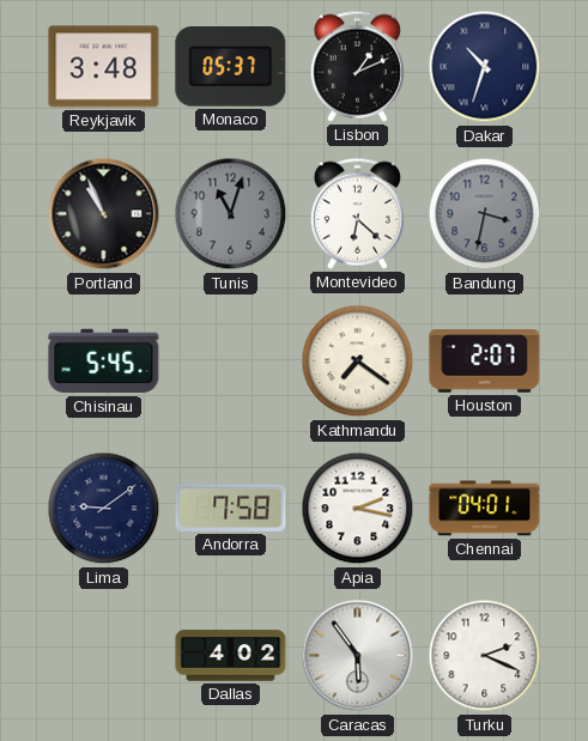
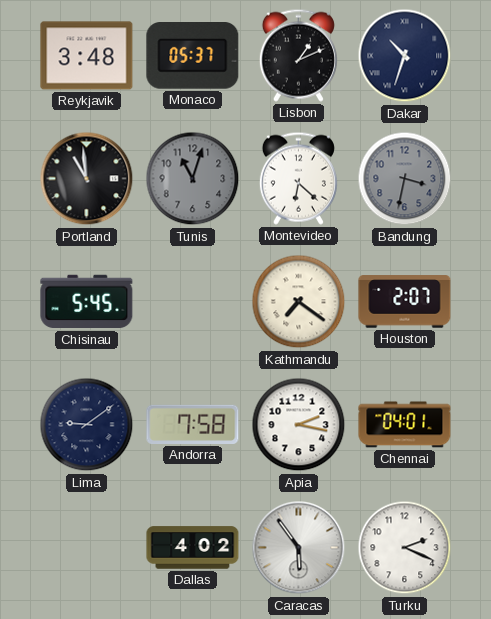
Portland: 10:56 -> 10:59 (87, 179)
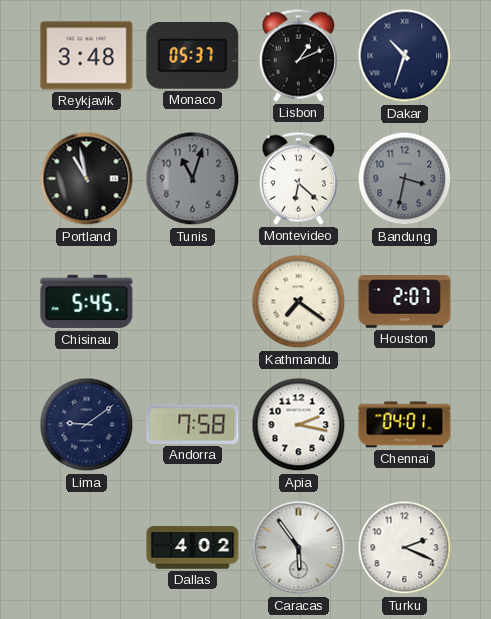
Portland: 10:59 -> 10:58 (87, 179)
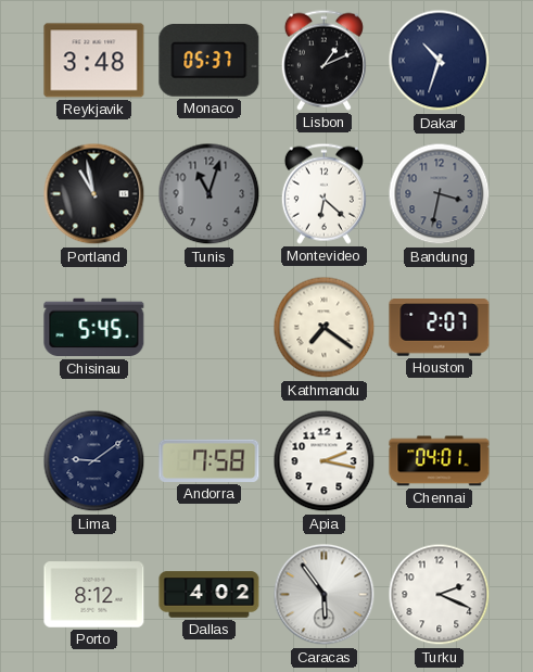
Porto: none -> 8:12 (94, 595)
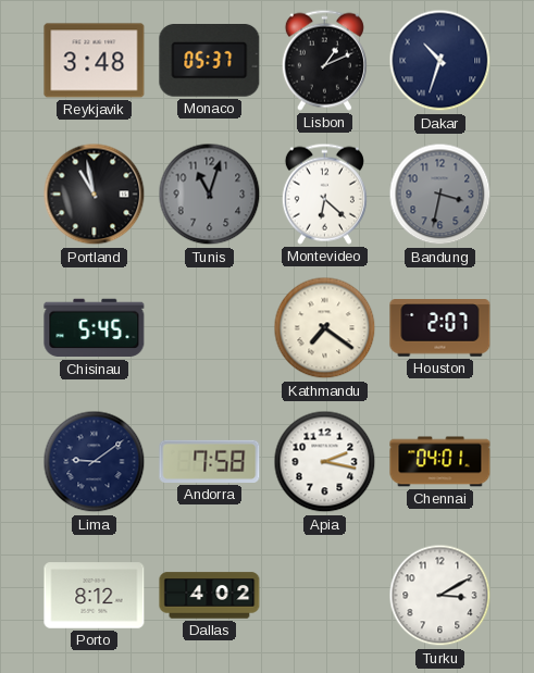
Caracas: 5:54 -> none (325, 595)
Turku: 2:19 -> 3:10 (440, 596)
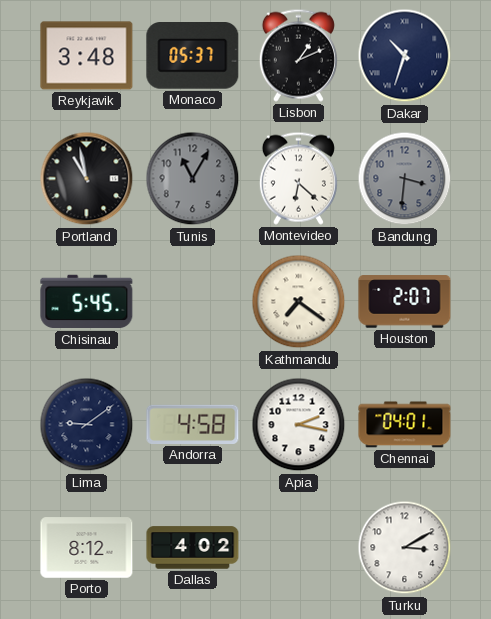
Tunis: 11:03 -> 11:05 (193, 179)
Bandung: 3:32 -> 3:31 (405, 179)
Andorra: 7:58 -> 4:58 (193, 424)
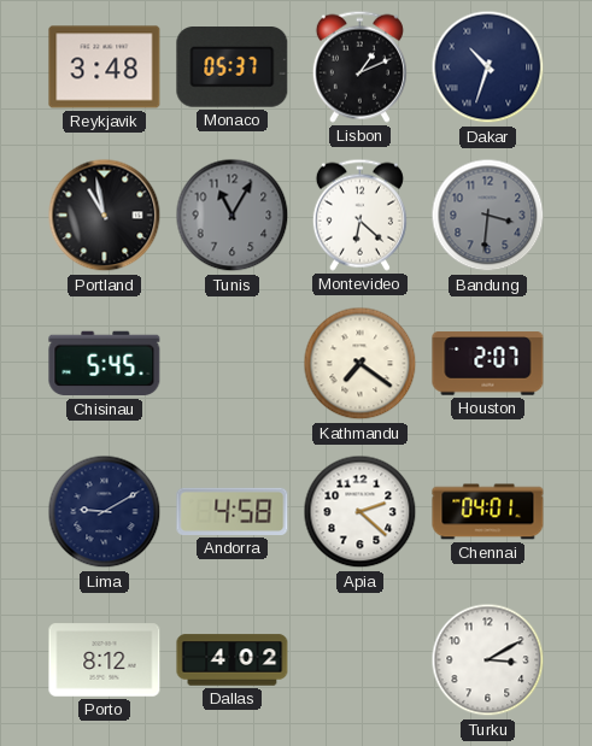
Lima: 9:09 -> 9:10 (105, 512)
Apia: 2:17 -> 2:22 (361, 512)
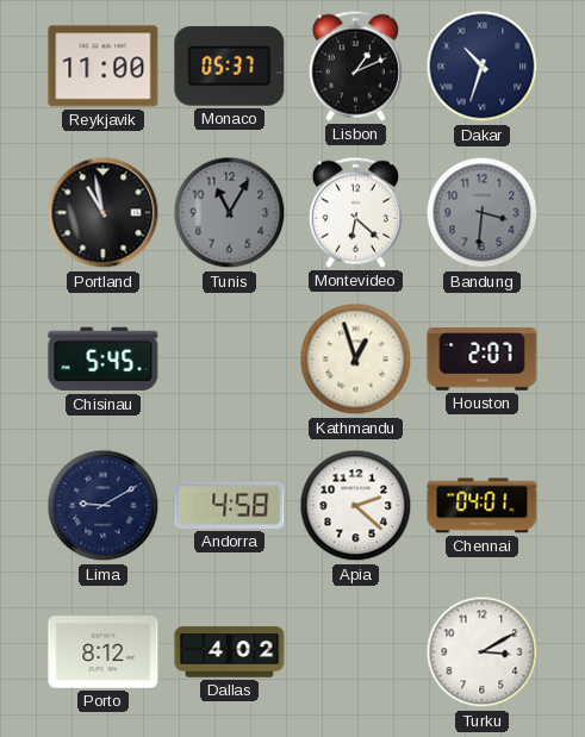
Reykjavik: 3:48 -> 11:00 (104, 67)
Kathmandu: 7:21 -> 12:57 (356, 360)
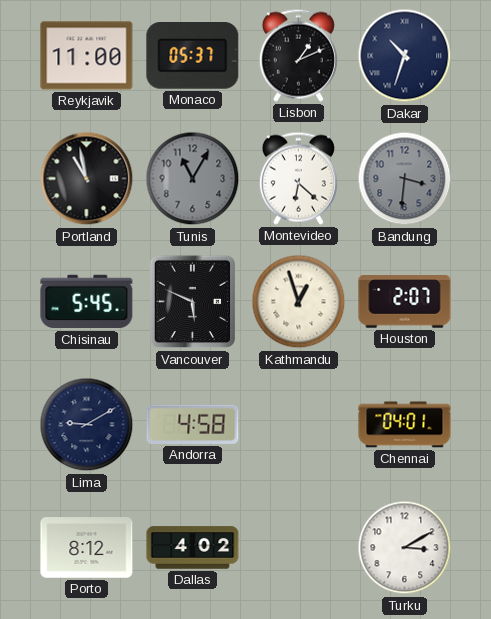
Vancouver: none -> 5:49 (193, 302)
Apia: 2:22 -> none (356, 506)
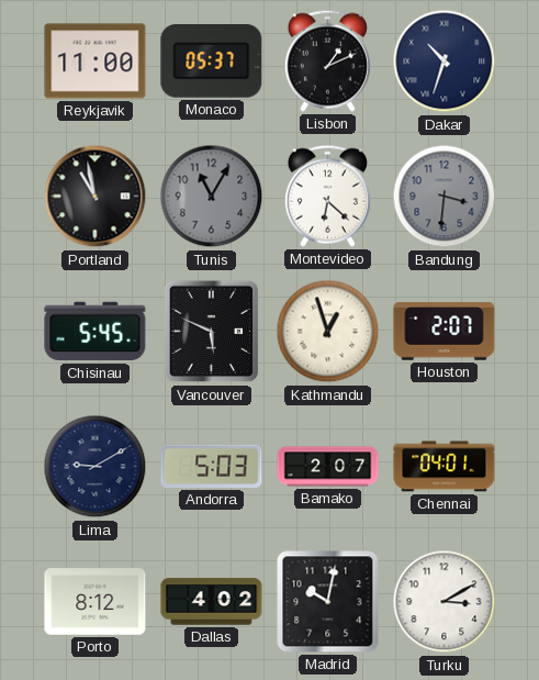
Andorra: 4:58 -> 5:03 (212, 466)
Bamako: none -> 2:07 (328, 467)
Madrid: none -> 10:02 (328, 602)
